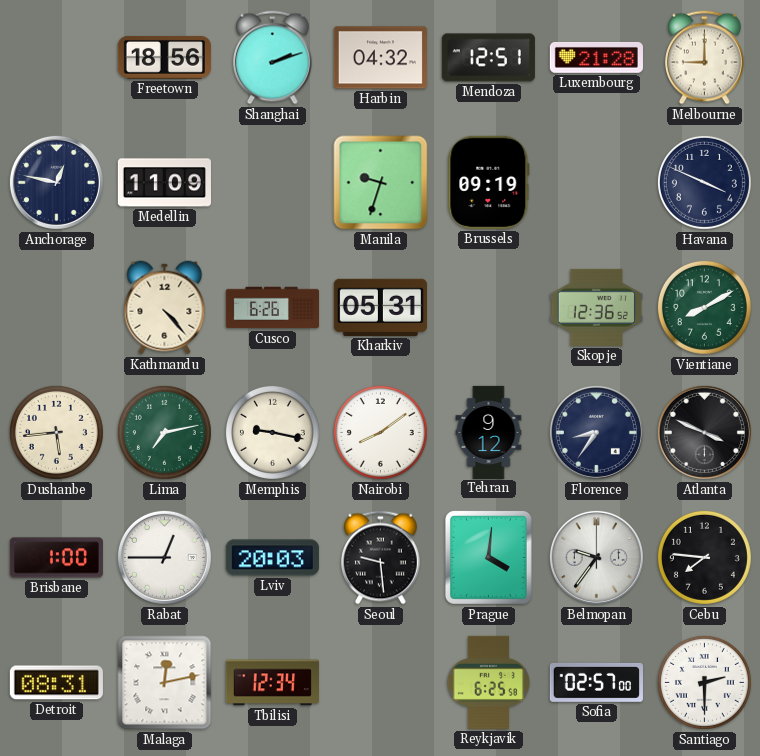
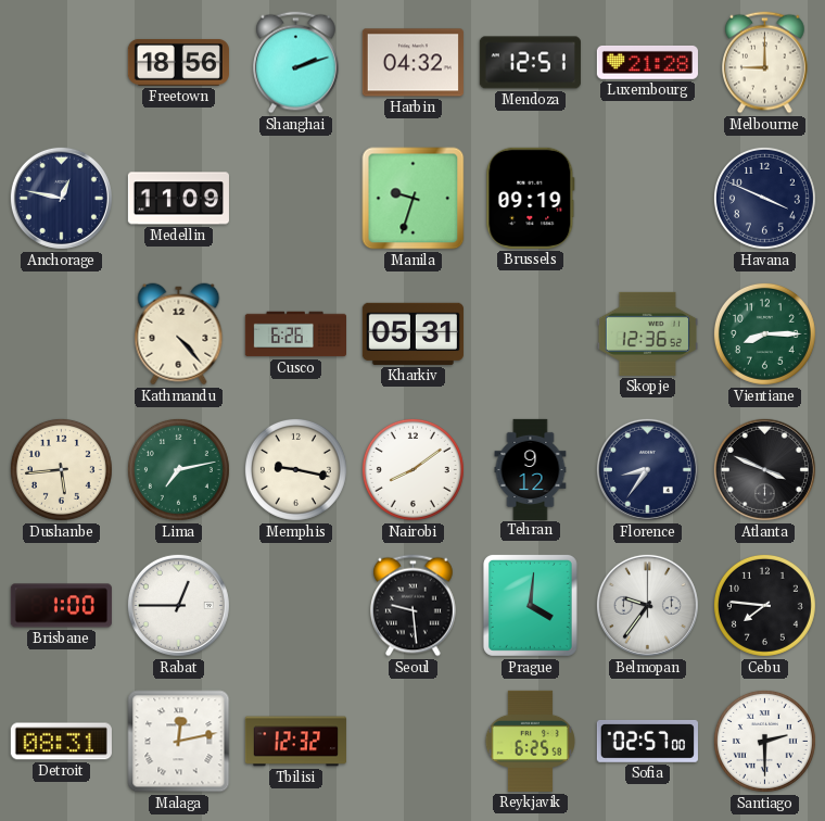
Vientiane: 8:10 -> 8:15 (764, 333)
Lviv: 20:03 -> none (272, 558)
Tbilisi: 12:34 -> 12:32 (295, 742)
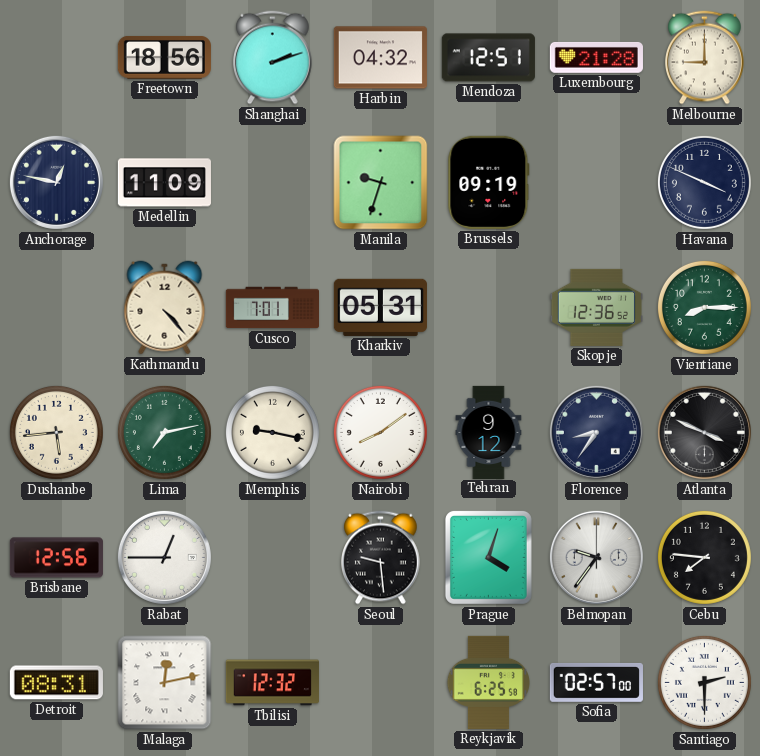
Cusco: 6:26 -> 7:01 (272, 308)
Brisbane: 1:00 -> 12:56 (56, 558)
Prague: 4:01 -> 4:03 (488, 557)
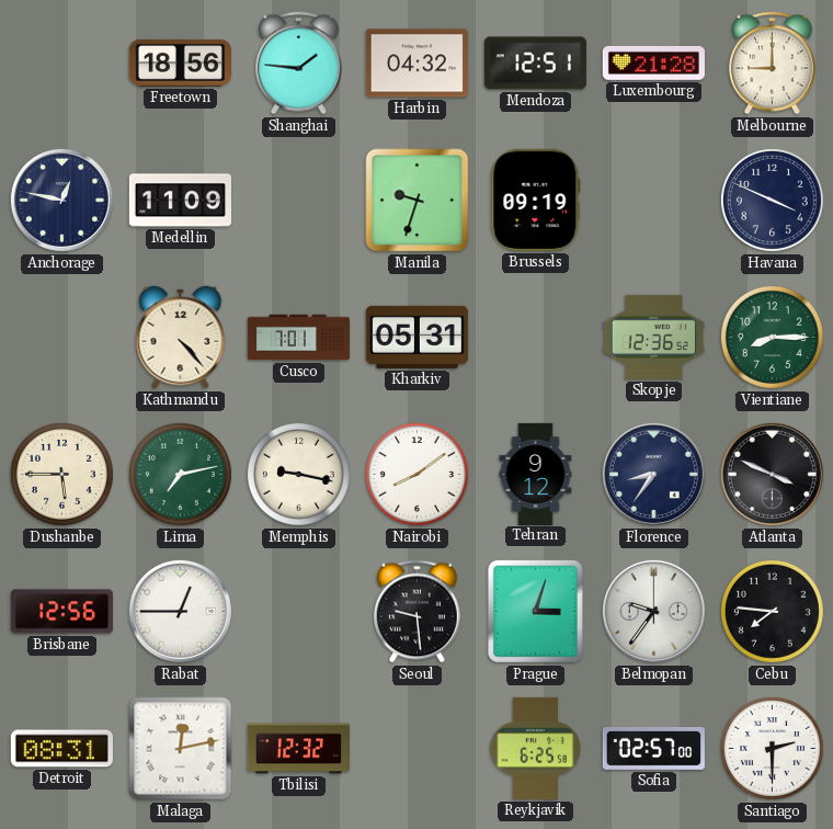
Shanghai: 2:12 -> 1:46 (299, 64)
Dushanbe: 5:44 -> 5:45 (61, 474)
Prague: 4:03 -> 3:03 (535, 611)
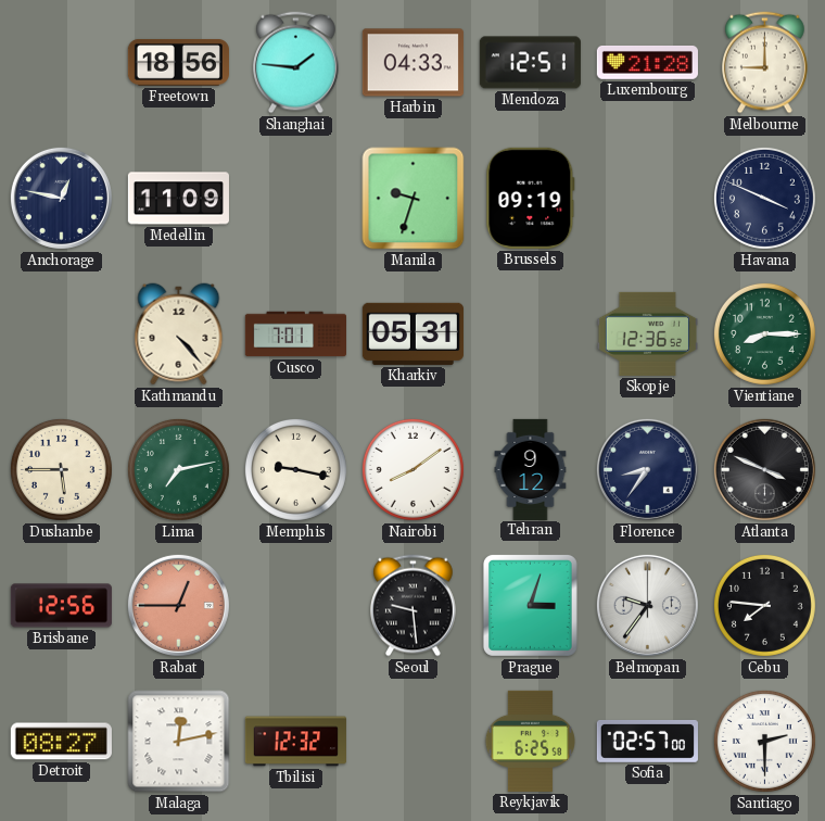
Harbin: 04:32 -> 04:33 (412, 63)
Rabat dial: white -> salmon (178, 605)
Detroit: 08:31 -> 08:27 (61, 742)
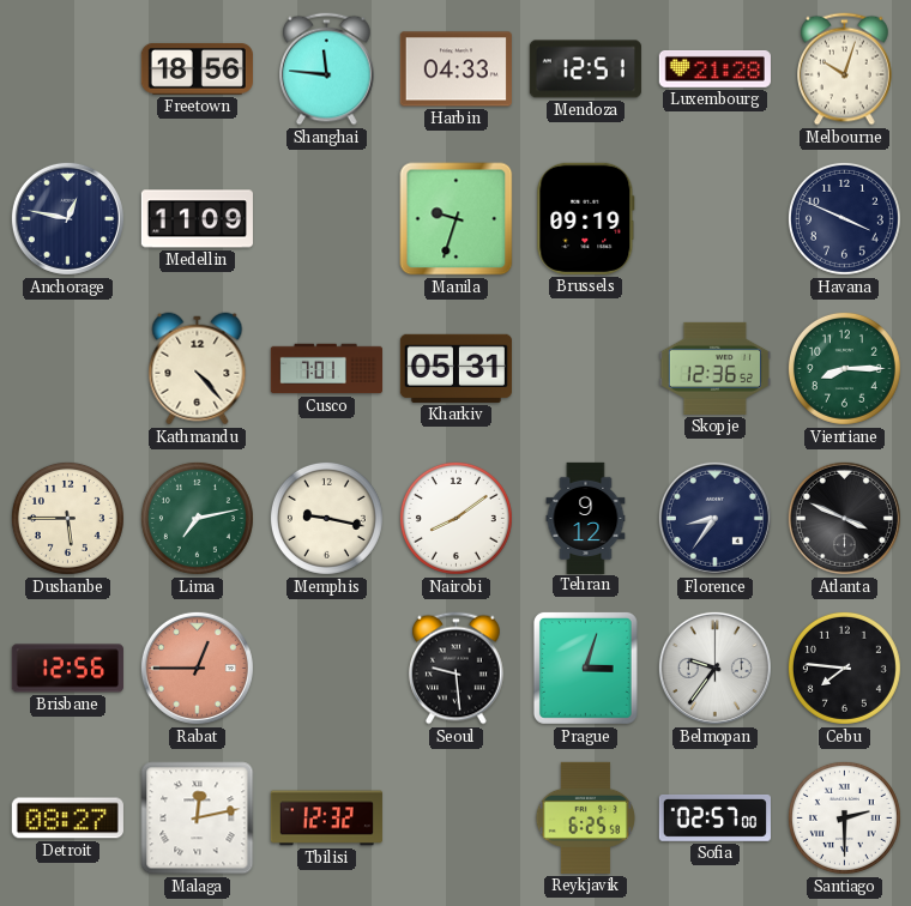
Shanghai: 1:46 -> 11:46 (327, 70)
Melbourne: 9:00 -> 10:03 (845, 70)
